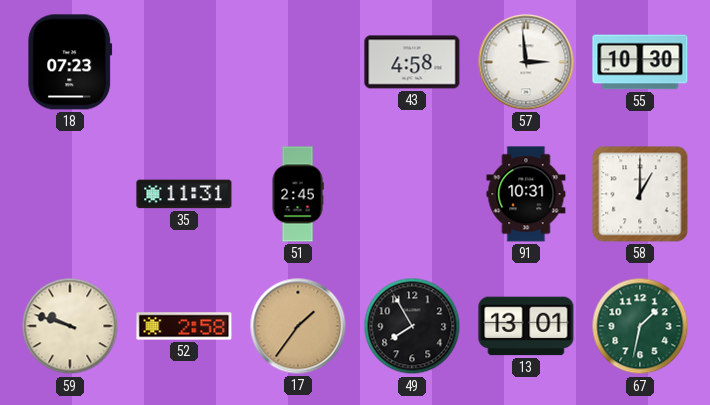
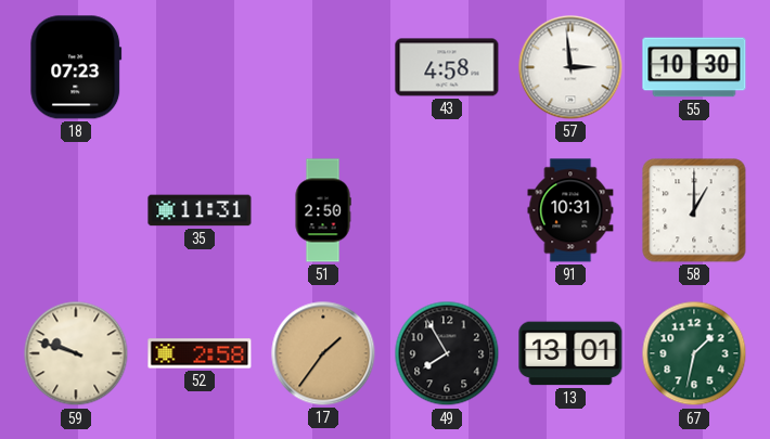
51: 2:45 -> 2:50 (323, 210)
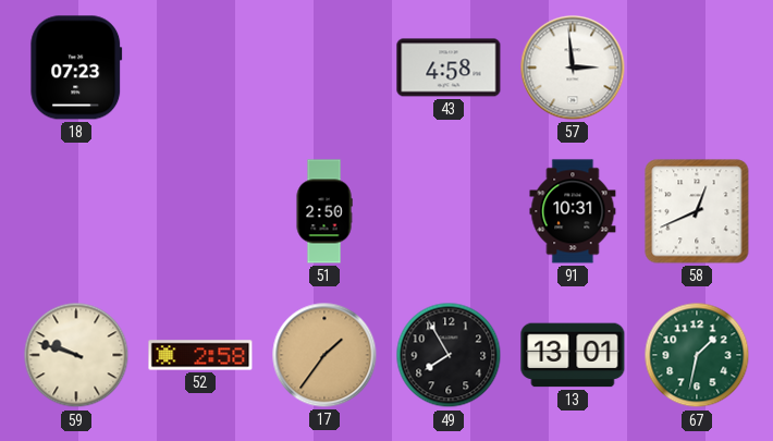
55: 10:30 -> none (694, 67)
35: 11:31 -> none (200, 210)
58: 1:00 -> 12:41 (697, 211)
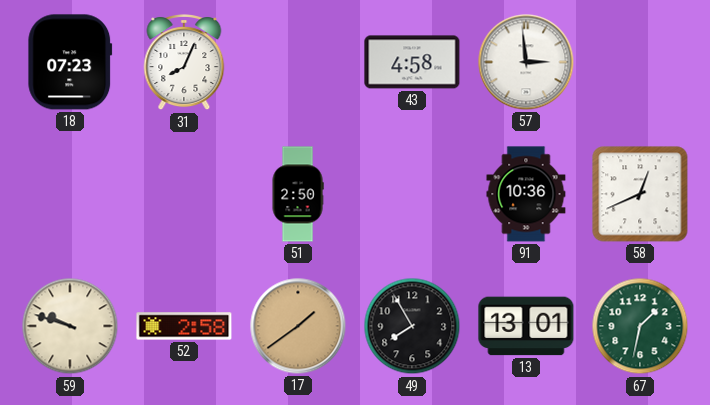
31: none -> 8:04 (184, 63)
91: 10:31 -> 10:36 (526, 194)
17: 1:36 -> 1:39 (298, 326)
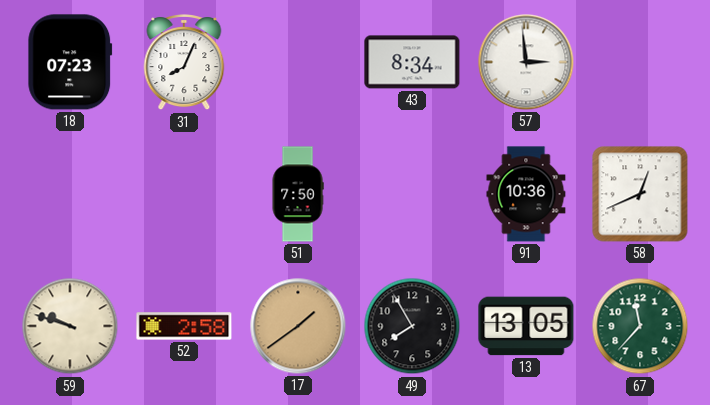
43: 4:58 -> 8:34 (412, 62)
51: 2:50 -> 7:50 (298, 194)
13: 13:01 -> 13:05 (526, 326)
67: 1:32 -> 11:37 (640, 326)
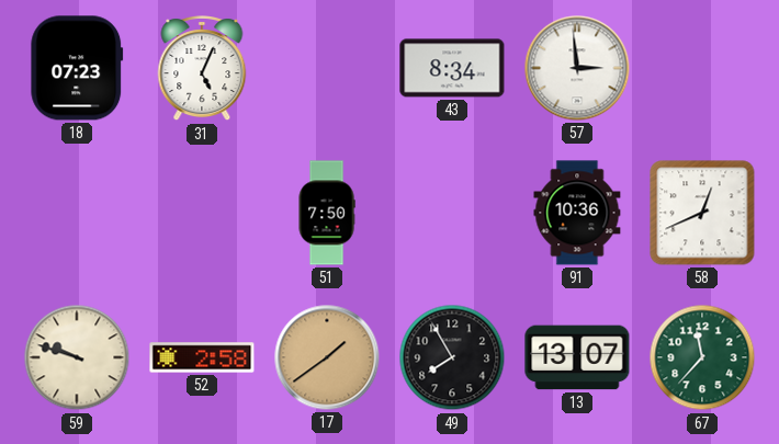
31: 8:04 -> 5:04 (202, 69)
13: 13:05 -> 13:07 (577, 357)
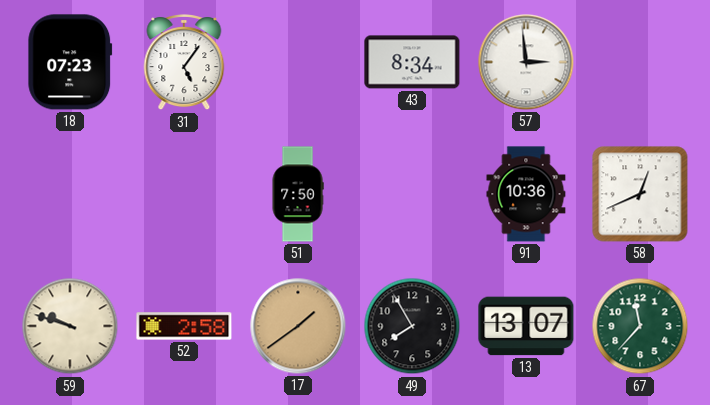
31: 5:04 -> 5:06 (184, 63)
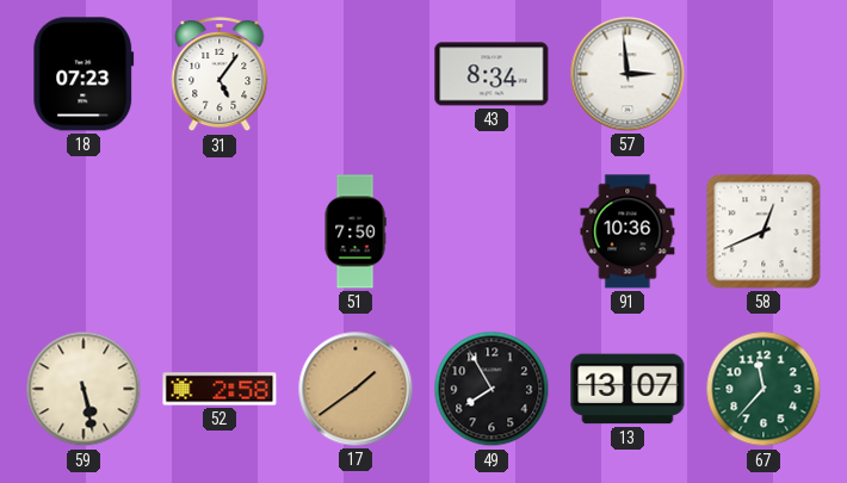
59: 9:48 -> 5:28 (84, 389)
